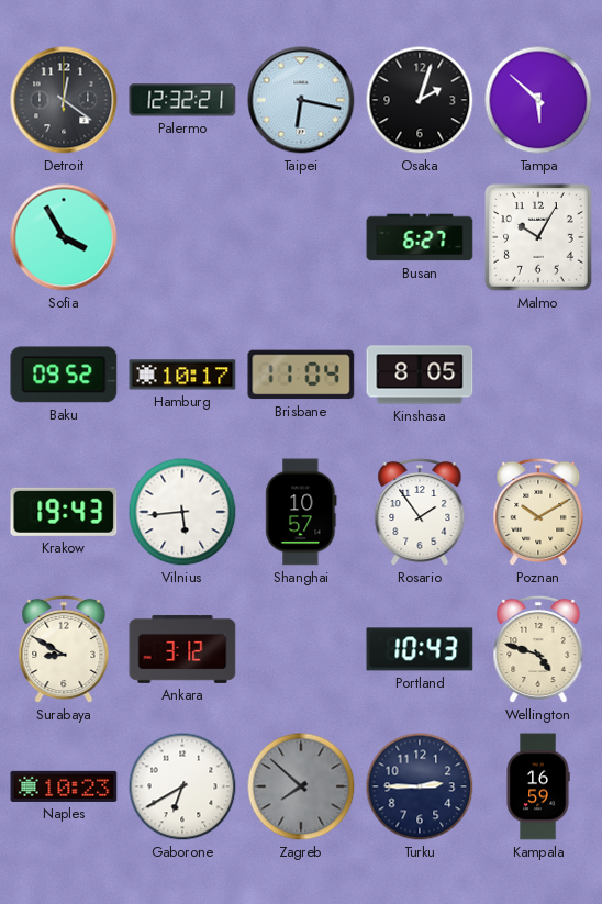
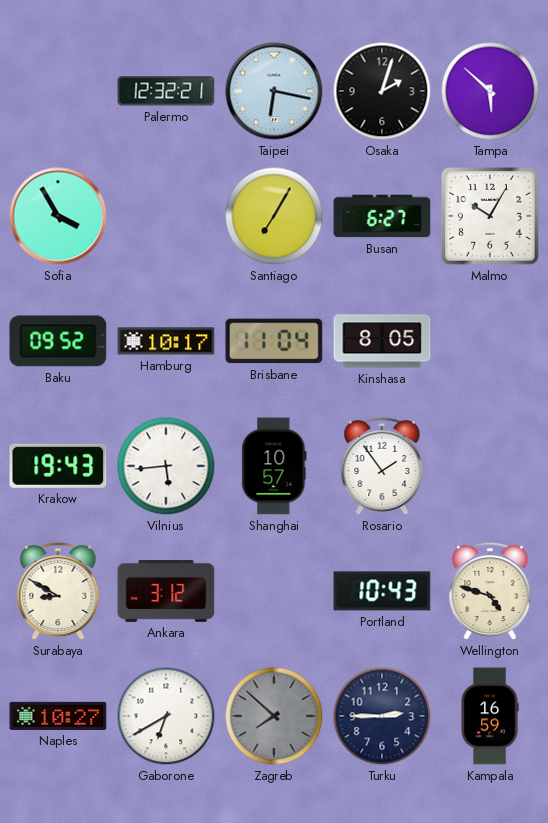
Detroit: 12:21 -> none (64, 100)
Santiago: none -> 7:05 (274, 216)
Poznan: 10:10 -> none (538, 512)
Naples: 10:23 -> 10:27 (58, 716)
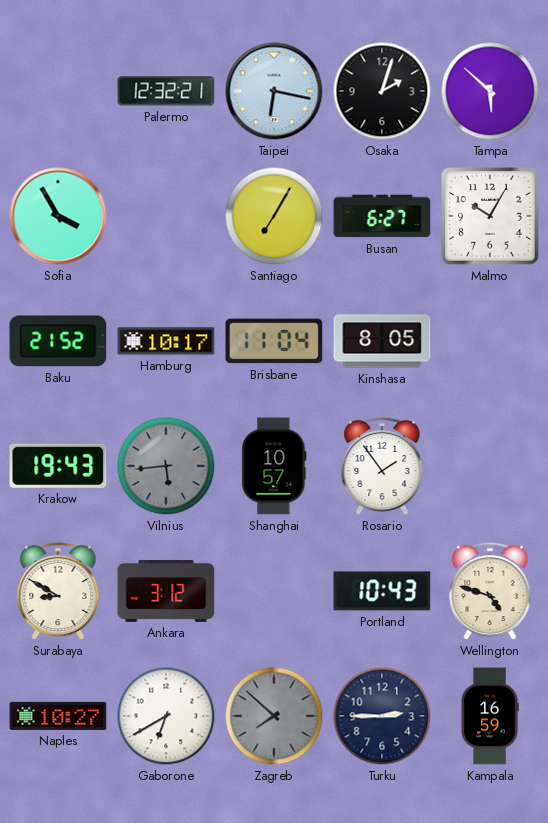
Baku: 09:52 -> 21:52 (58, 341)
Vilnius dial: white -> grey (166, 466)
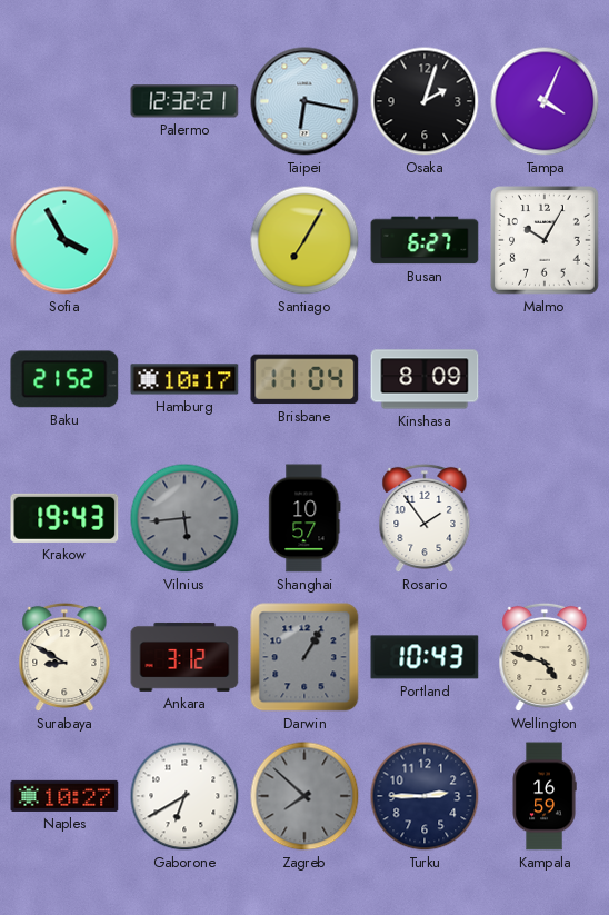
Tampa: 5:52 -> 4:04 (545, 101)
Kinshasa: 8:05 -> 8:09 (425, 379)
Darwin: none -> 1:05 (304, 657)
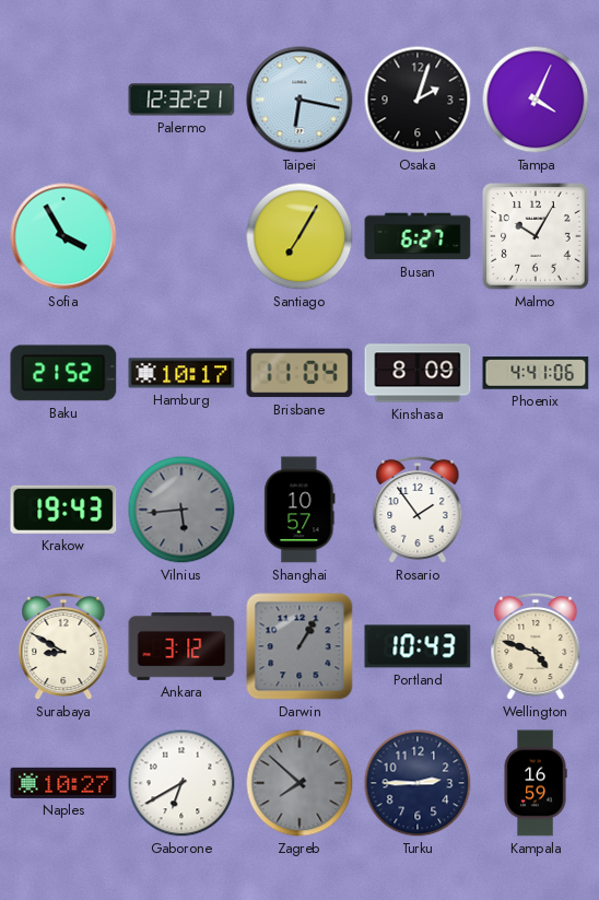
Phoenix: none -> 4:41 (536, 373)
